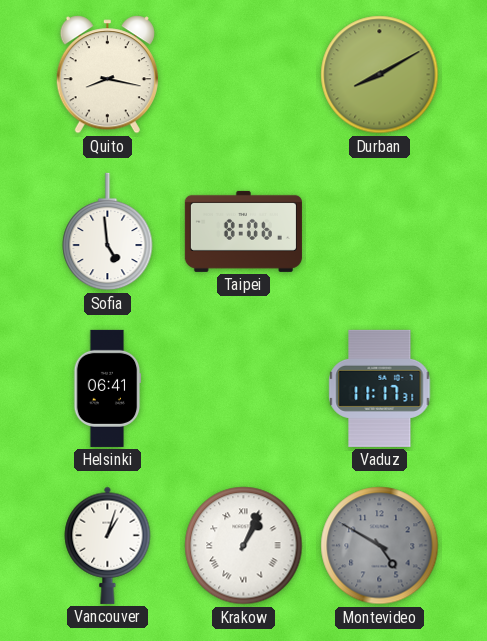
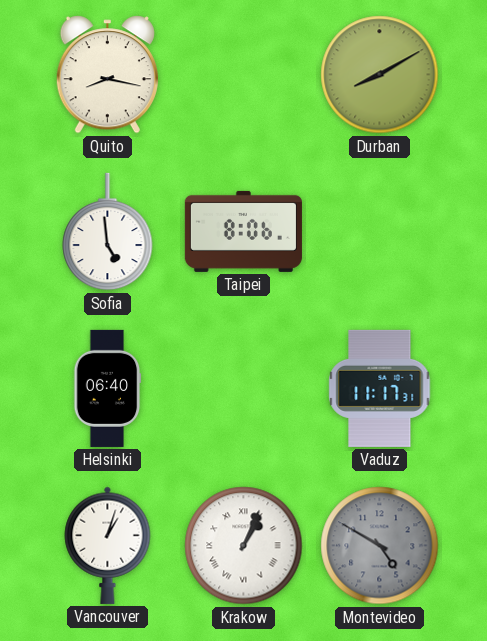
Helsinki: 06:41 -> 06:40 (107, 388)
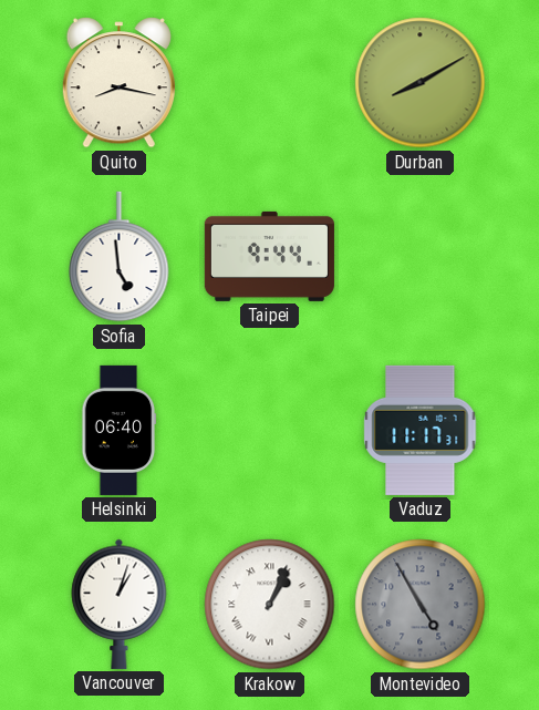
Taipei: 8:06 -> 9:44 (269, 256)
Montevideo: 4:50 -> 4:55 (421, 605)
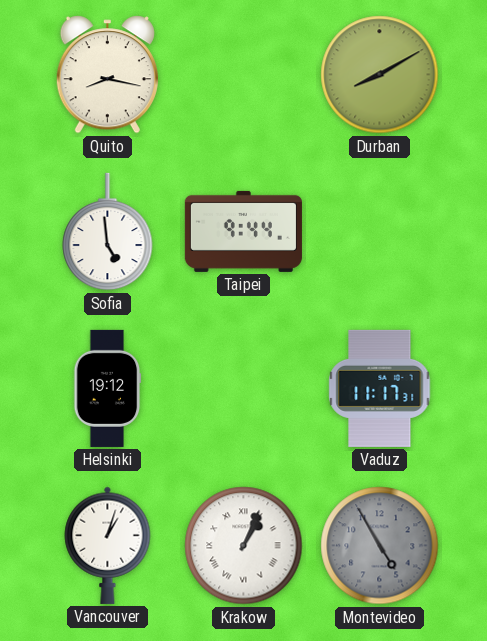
Helsinki: 06:40 -> 19:12 (107, 388)
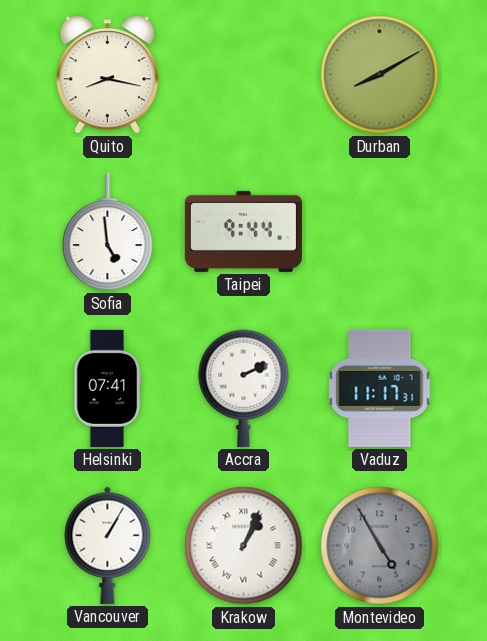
Helsinki: 19:12 -> 07:41 (107, 388)
Accra: none -> 2:11 (244, 388)
Vancouver: 1:03 -> 1:05 (108, 545)
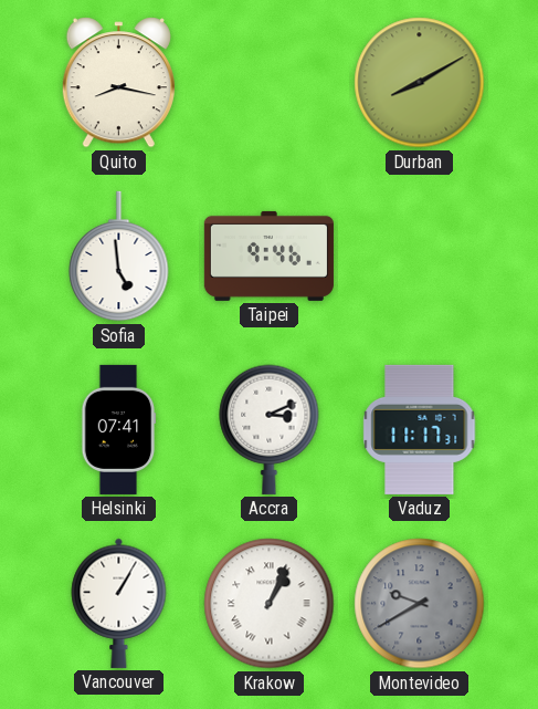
Taipei: 9:44 -> 9:46 (268, 256)
Accra: 2:11 -> 3:11 (270, 429)
Montevideo: 4:55 -> 9:40 (420, 604)
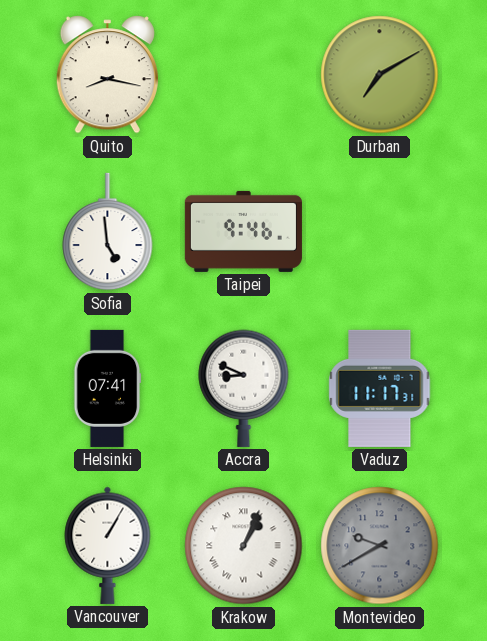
Durban: 8:10 -> 7:10 (380, 75)
Accra: 3:11 -> 8:49 (244, 388)
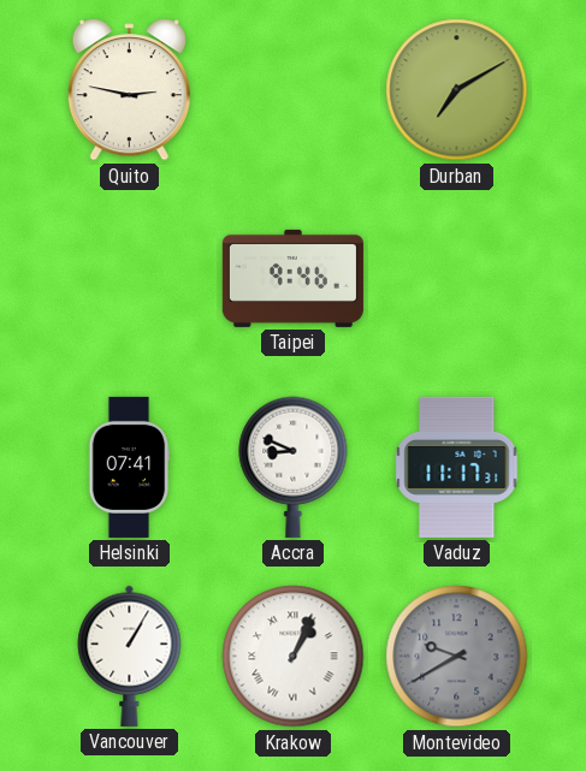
Quito: 8:17 -> 2:47 (129, 90)
Sofia: 4:59 -> none (108, 232)
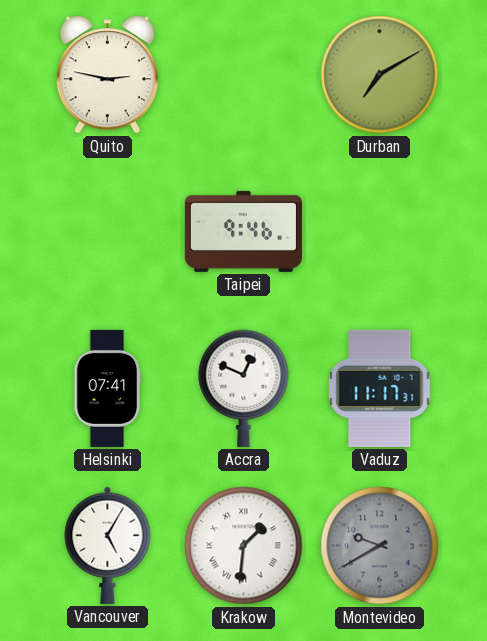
Accra: 8:49 -> 12:49 (244, 388)
Vancouver: 1:05 -> 5:05 (108, 545)
Krakow: 1:04 -> 1:31 (244, 546)
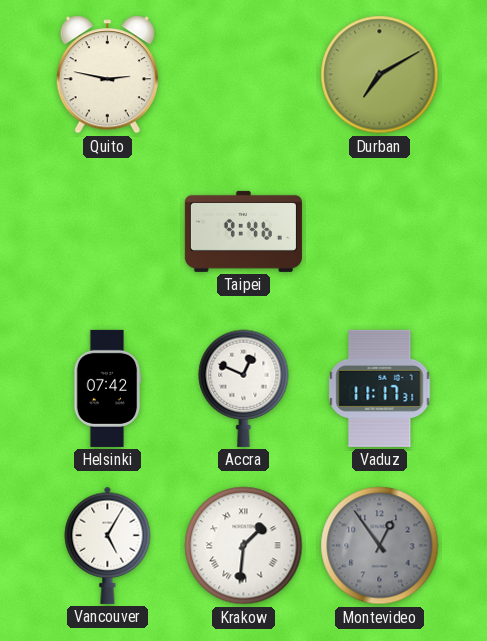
Helsinki: 07:41 -> 07:42 (107, 388)
Montevideo: 9:40 -> 12:54 (380, 546)
